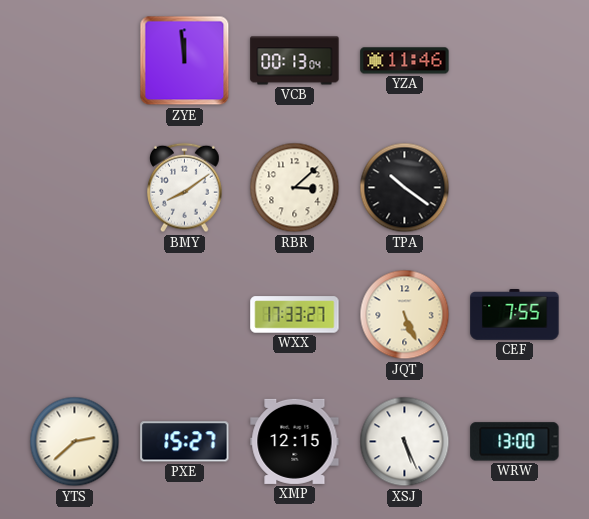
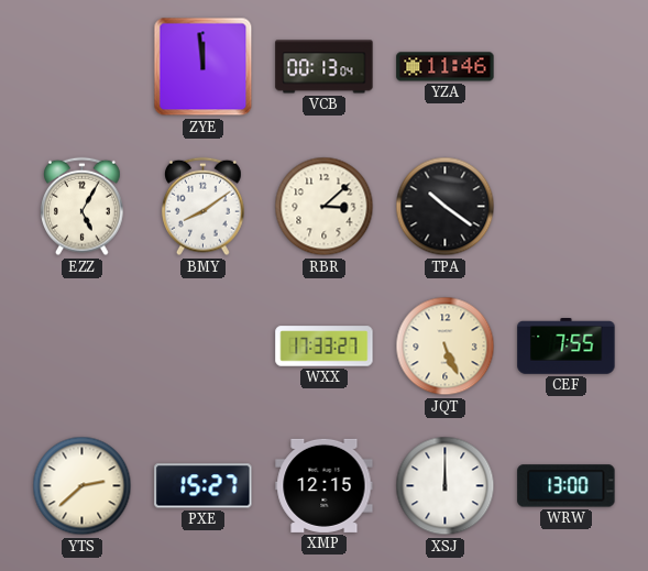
EZZ: none -> 5:05 (83, 207)
XSJ: 5:26 -> 12:00 (446, 486)
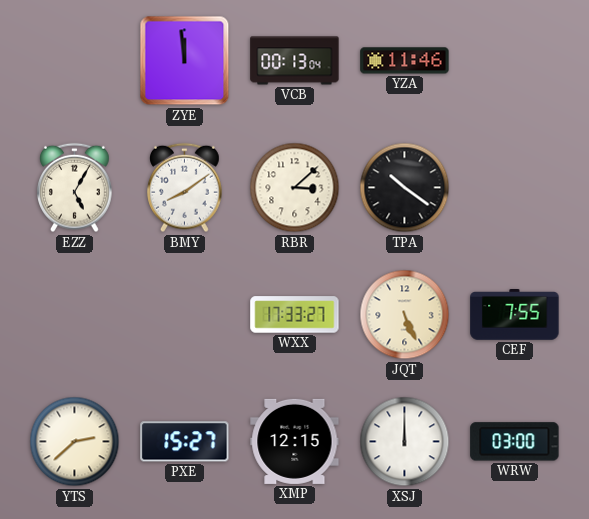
WRW: 13:00 -> 03:00 (515, 442)
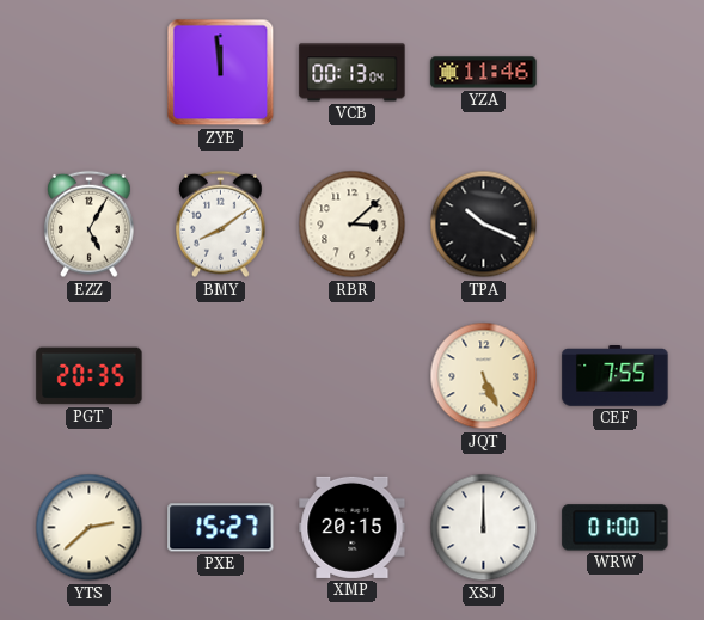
TPA: 10:21 -> 10:19 (484, 225)
PGT: none -> 20:35 (90, 376)
WXX: 17:33 -> none (295, 315)
XMP: 12:15 -> 20:15 (353, 527)
WRW: 03:00 -> 01:00 (616, 528)
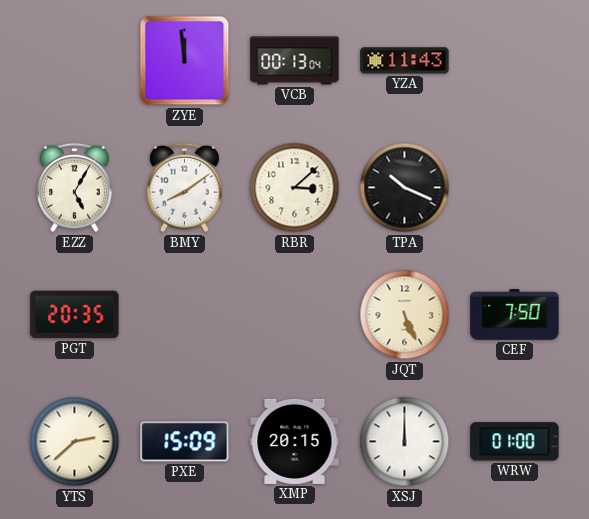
YZA: 11:46 -> 11:43 (405, 61)
CEF: 7:55 -> 7:50 (515, 315)
PXE: 15:27 -> 15:09 (185, 442)
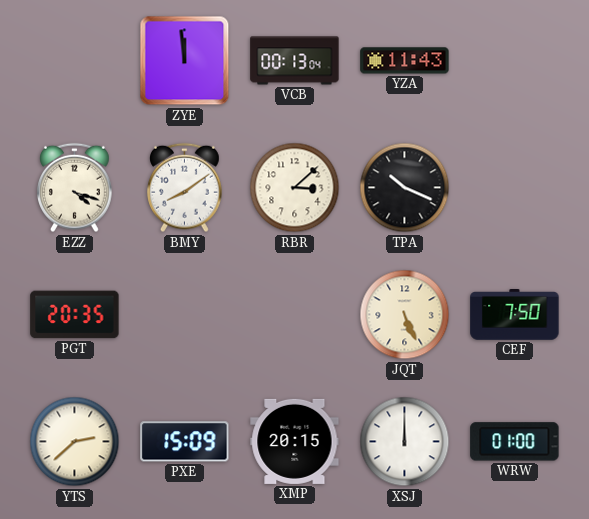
EZZ: 5:05 -> 4:18 (75, 188)
